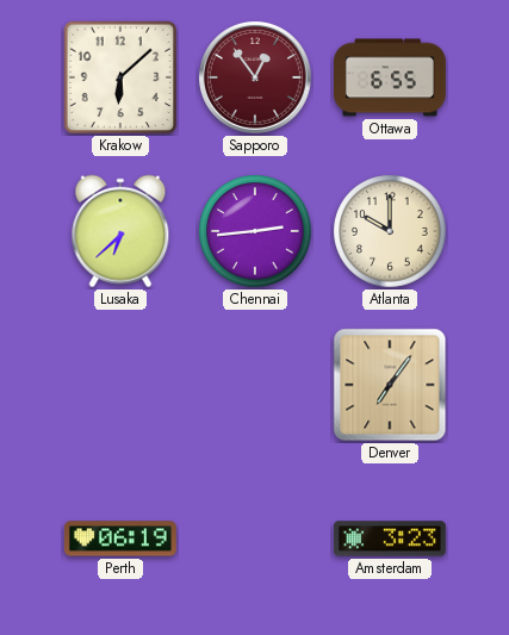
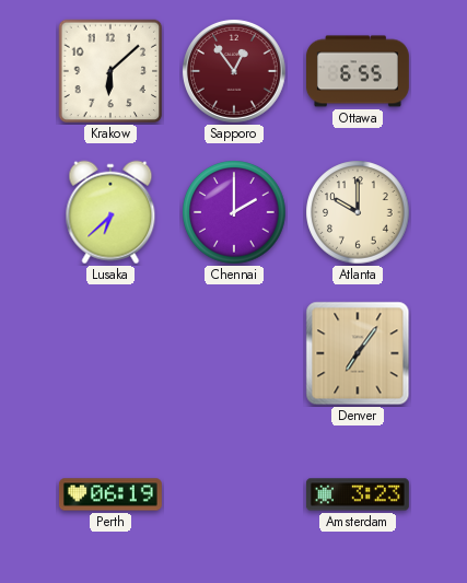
Chennai: 2:44 -> 2:00 (234, 212)
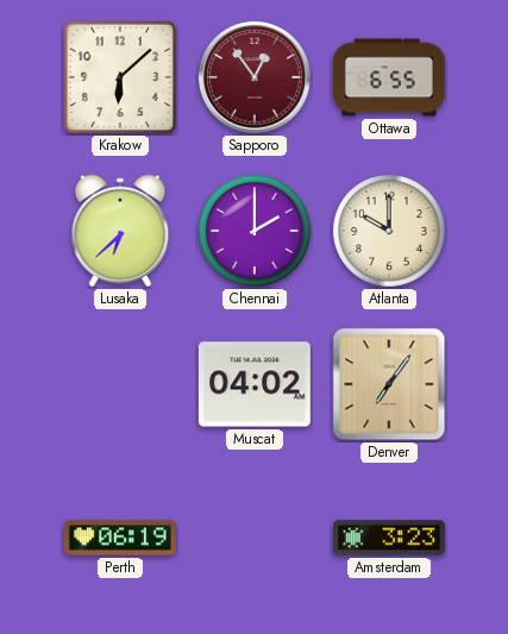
Muscat: none -> 04:02 (255, 384)
